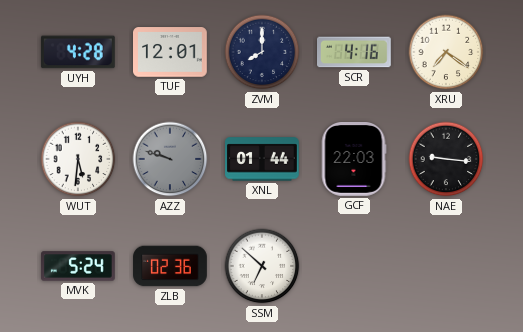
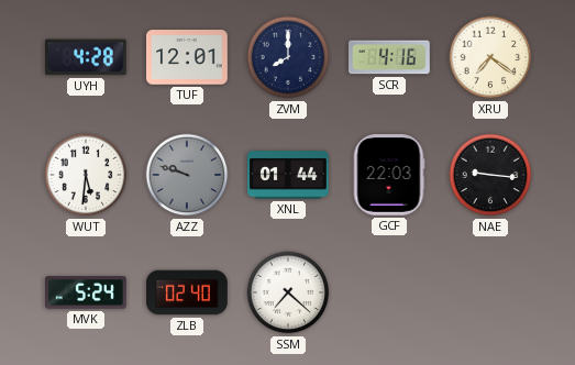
ZLB: 02:36 -> 02:40 (187, 292)
SSM: 6:52 -> 7:22 (288, 292)
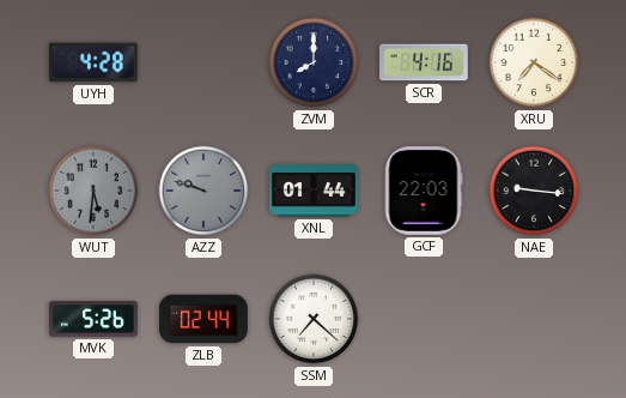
TUF: 12:01 -> none (188, 57)
WUT dial: white -> grey (93, 191)
MVK: 5:24 -> 5:26 (95, 319)
ZLB: 02:40 -> 02:44 (203, 319)
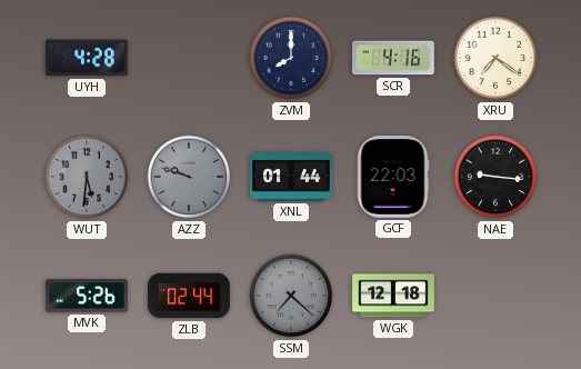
SSM dial: white -> grey (291, 296)
WGK: none -> 12:18 (393, 296)
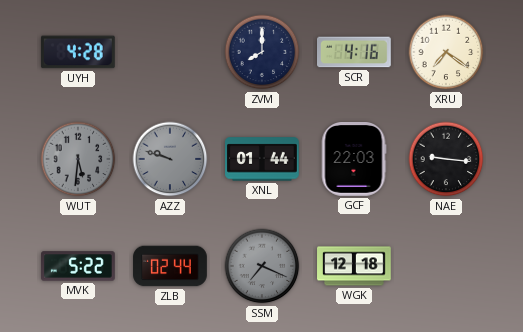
MVK: 5:26 -> 5:22 (79, 266)
SSM: 7:22 -> 7:19 (262, 266)
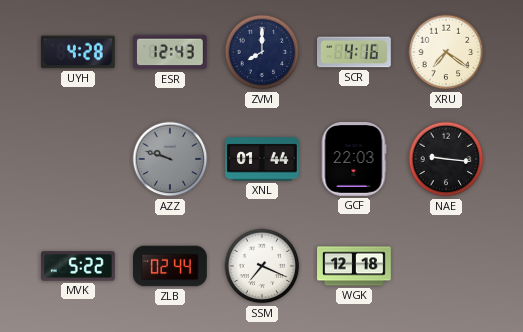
ESR: none -> 12:43 (171, 52)
WUT: 5:31 -> none (78, 159)
SSM dial: grey -> white (262, 266)
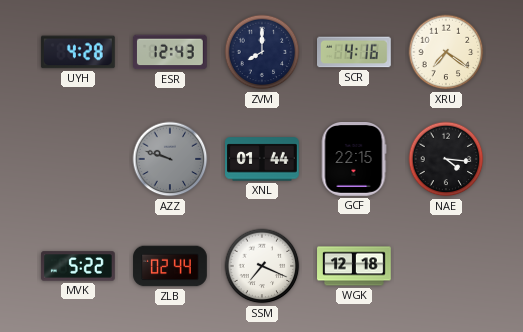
GCF: 22:03 -> 22:15 (354, 160)
NAE: 9:16 -> 4:16 (446, 159)
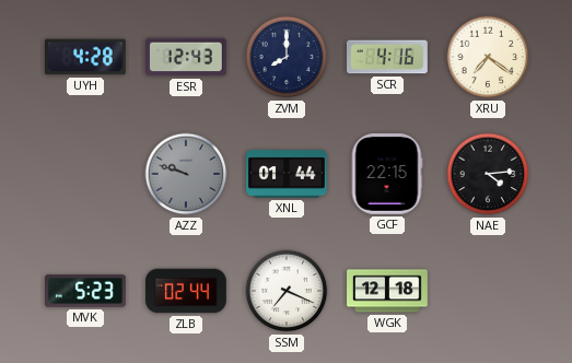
NAE: 4:16 -> 4:14 (488, 174)
MVK: 5:22 -> 5:23 (86, 291)
